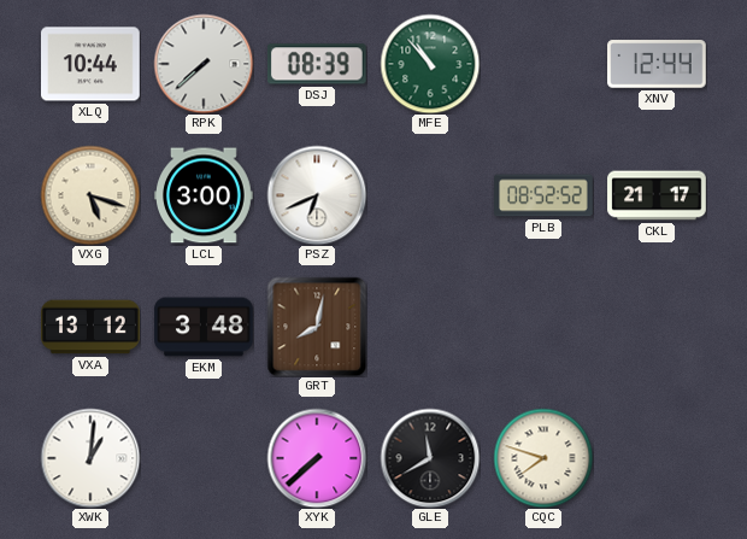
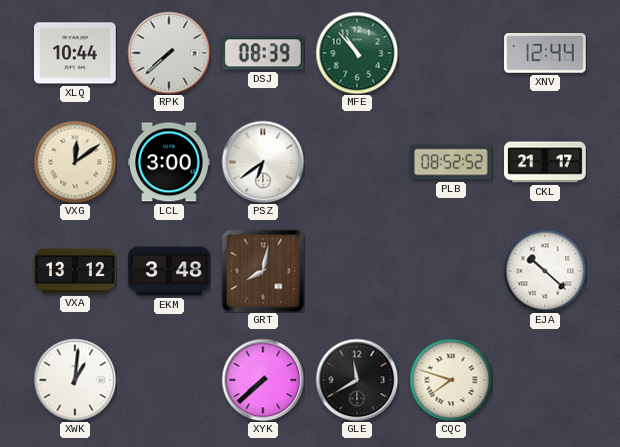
VXG: 5:18 -> 12:09 (75, 162)
PSZ: 6:41 -> 6:39 (263, 162)
EJA: none -> 10:22 (545, 271)
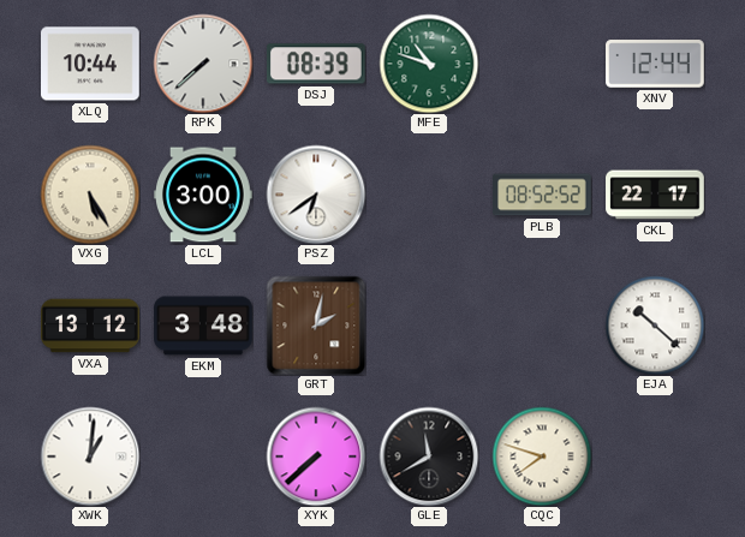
MFE: 10:53 -> 10:48 (429, 64)
VXG: 12:09 -> 5:25 (90, 195)
CKL: 21:17 -> 22:17 (655, 195)
GRT: 8:02 -> 2:02 (316, 326)
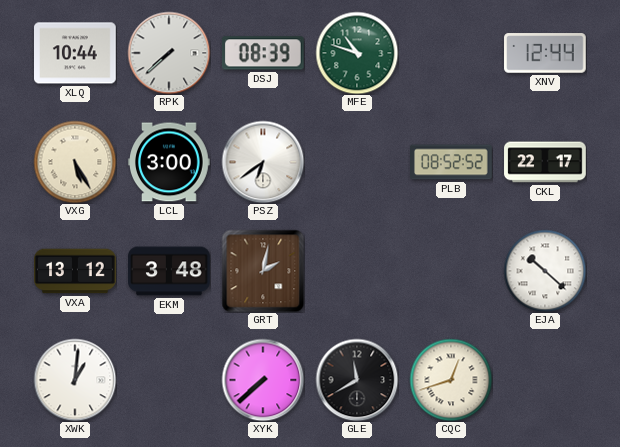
CQC: 7:48 -> 12:42 (451, 380)
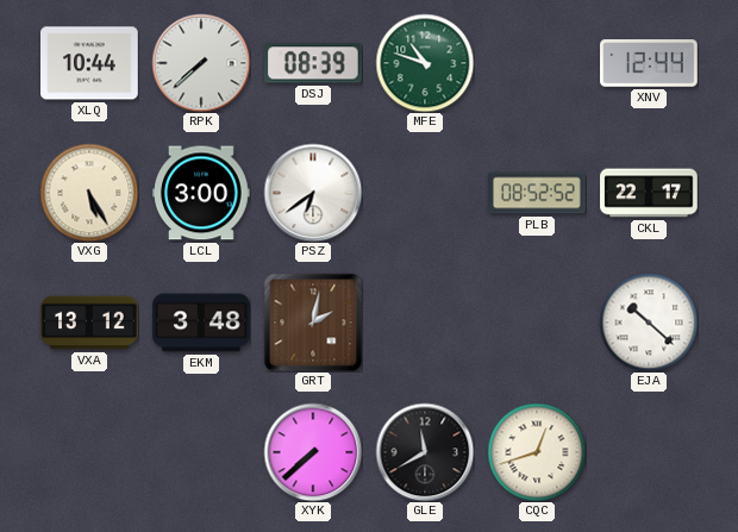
XWK: 1:01 -> none (75, 380)
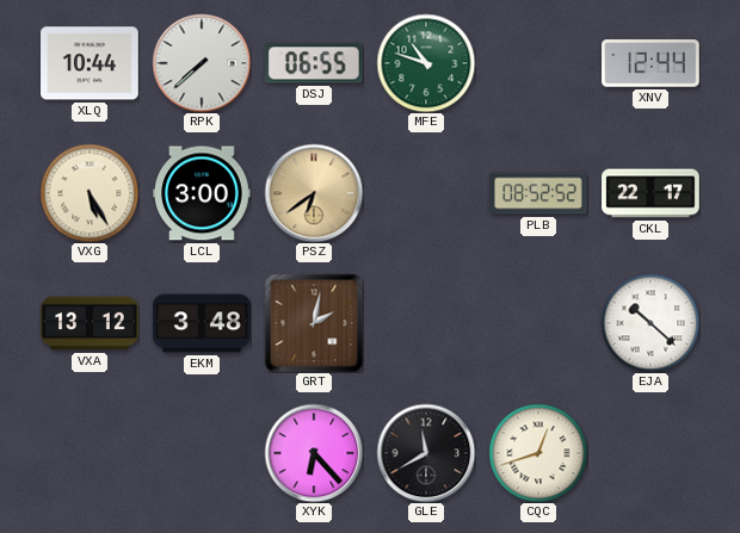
DSJ: 08:39 -> 06:55 (314, 63)
PSZ dial: white -> champagne (314, 193)
XYK: 7:38 -> 6:23 (314, 453)
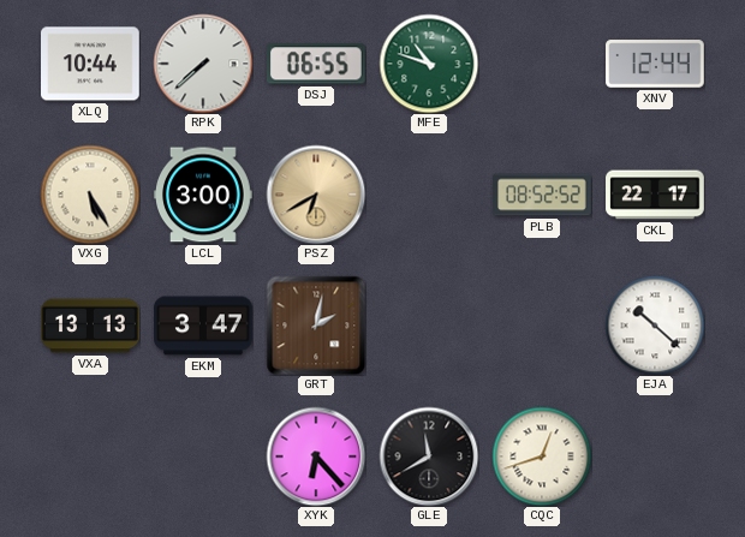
PSZ: 6:39 -> 6:40 (316, 195)
VXA: 13:12 -> 13:13 (90, 326)
EKM: 3:48 -> 3:47 (203, 326)
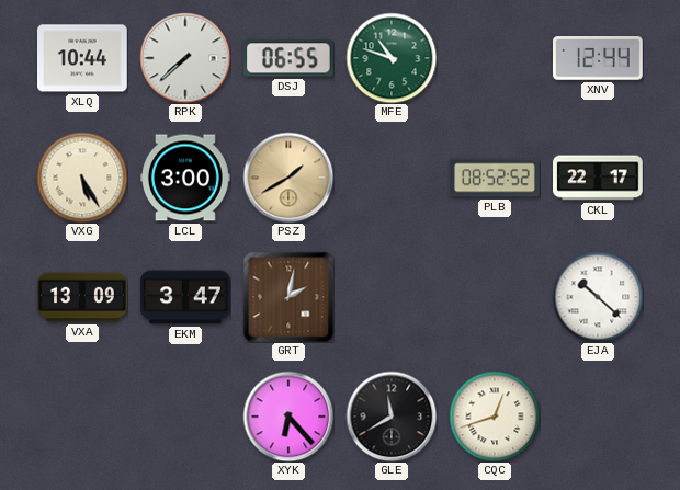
PSZ: 6:40 -> 1:40 (288, 178)
VXA: 13:13 -> 13:09 (82, 297)
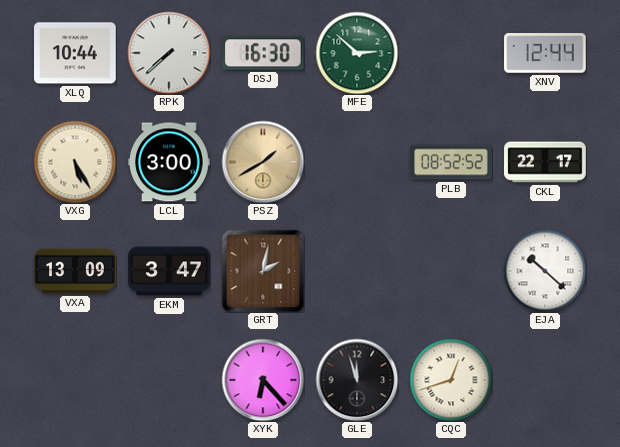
DSJ: 06:55 -> 16:30 (263, 53)
MFE: 10:48 -> 2:52 (357, 53)
GLE: 11:40 -> 11:57 (357, 380)
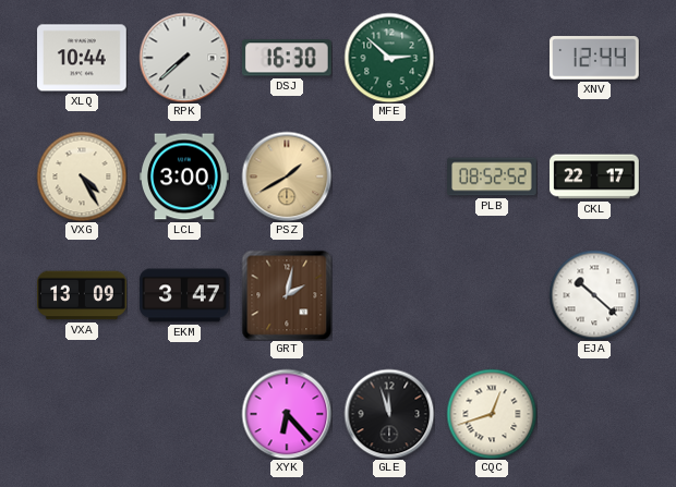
VXG: 5:25 -> 4:25 (82, 176)
